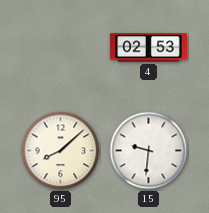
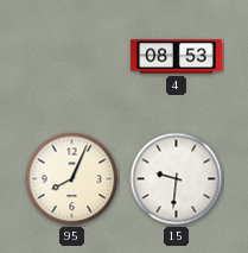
4: 02:53 -> 08:53 (177, 57)
95: 8:08 -> 8:04 (72, 179)
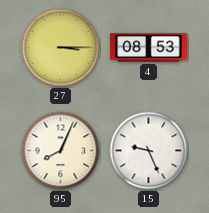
27: none -> 3:15 (61, 48)
15: 9:31 -> 9:26 (149, 151)
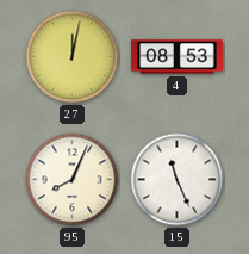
27: 3:15 -> 12:02 (73, 57)
15: 9:26 -> 11:26 (178, 180)
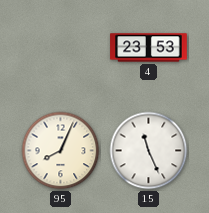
27: 12:02 -> none (73, 57)
4: 08:53 -> 23:53 (149, 48)
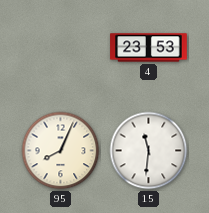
15: 11:26 -> 11:31 (149, 151)
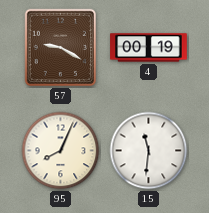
57: none -> 9:20 (61, 48)
4: 23:53 -> 00:19 (149, 48)
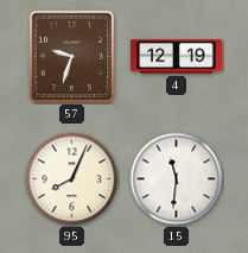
57: 9:20 -> 9:33 (72, 57)
4: 00:19 -> 12:19 (177, 57)
